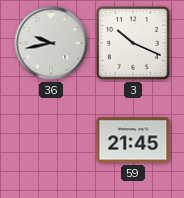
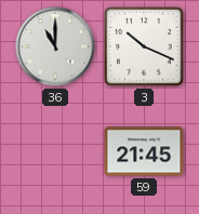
36: 9:43 -> 11:00 (55, 46)
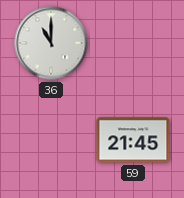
3: 10:19 -> none (144, 46)
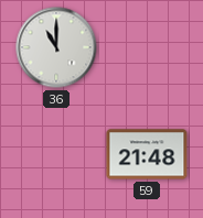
59: 21:45 -> 21:48 (147, 154)
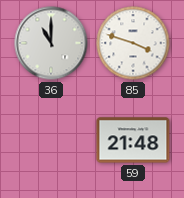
85: none -> 3:48 (133, 43)
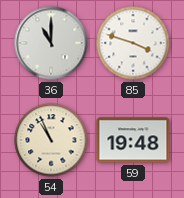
54: none -> 10:56 (51, 140)
59: 21:48 -> 19:48 (133, 140)
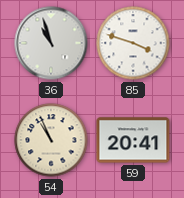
36: 11:00 -> 10:57 (51, 43)
59: 19:48 -> 20:41 (133, 140)
